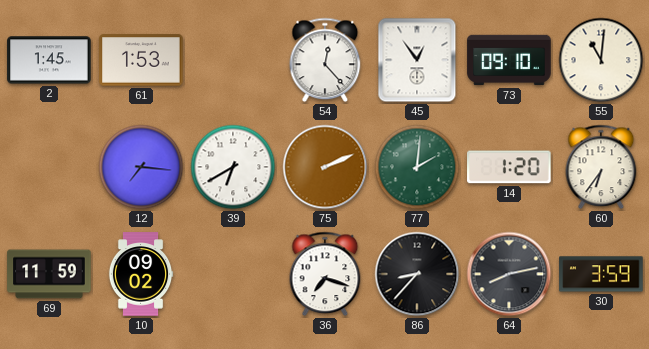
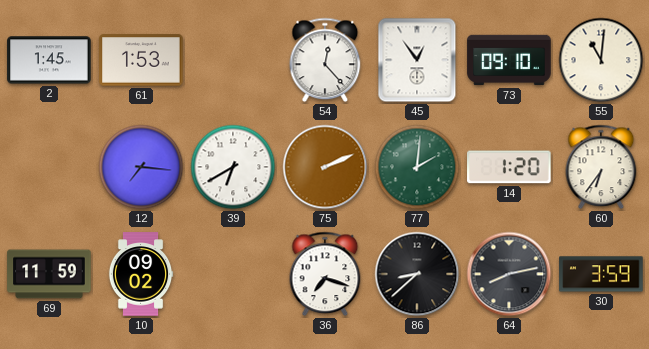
86: 8:37 -> 8:38 (417, 274)
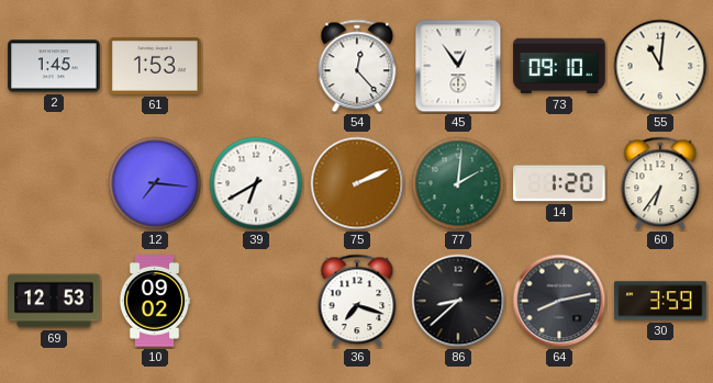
69: 11:59 -> 12:53 (54, 301)
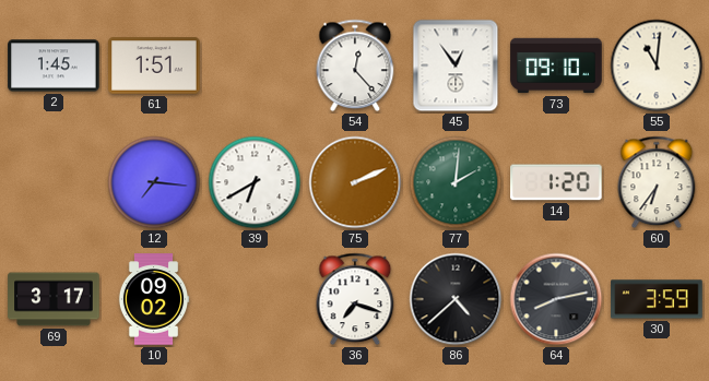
61: 1:53 -> 1:51 (154, 66)
69: 12:53 -> 3:17 (54, 299)
86: 8:38 -> 4:38 (456, 299)
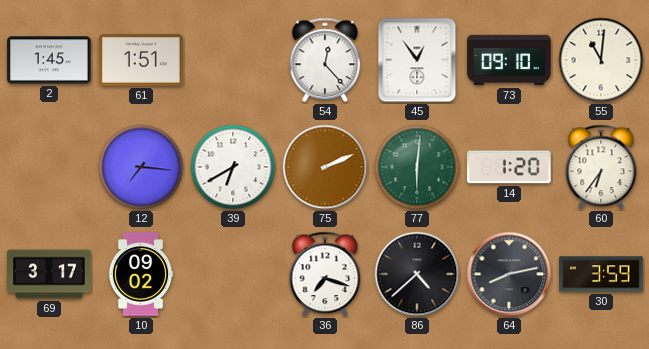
77: 2:01 -> 6:01 (417, 167)
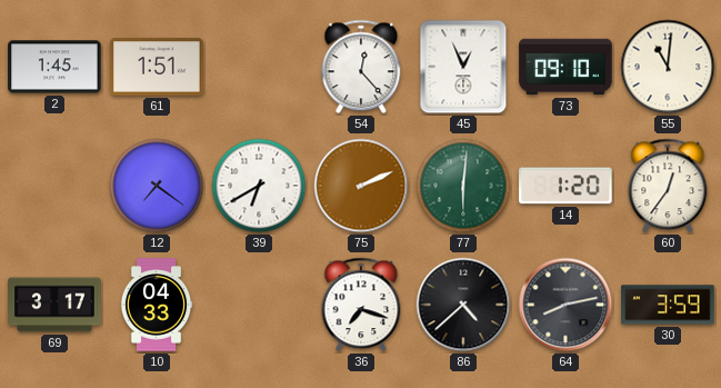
45: 12:54 -> 12:56 (463, 67)
12: 7:16 -> 7:21 (157, 186)
60: 6:36 -> 12:36 (668, 186)
10: 09:02 -> 04:33 (157, 305)
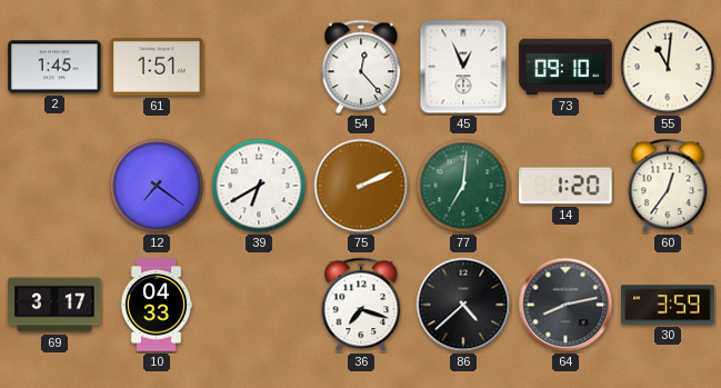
77: 6:01 -> 7:01 (463, 186)
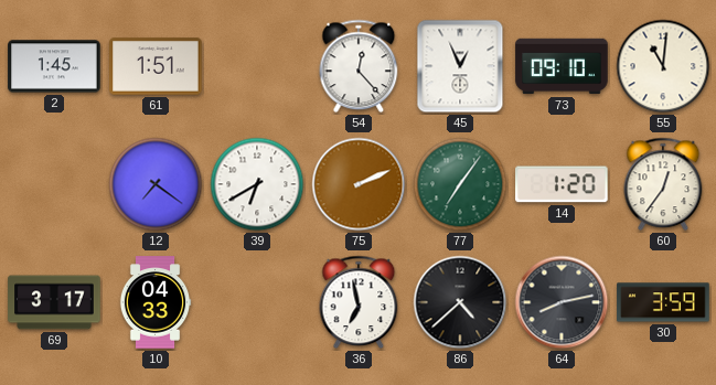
77: 7:01 -> 7:06 (460, 184)
36: 7:18 -> 6:58 (359, 302)
